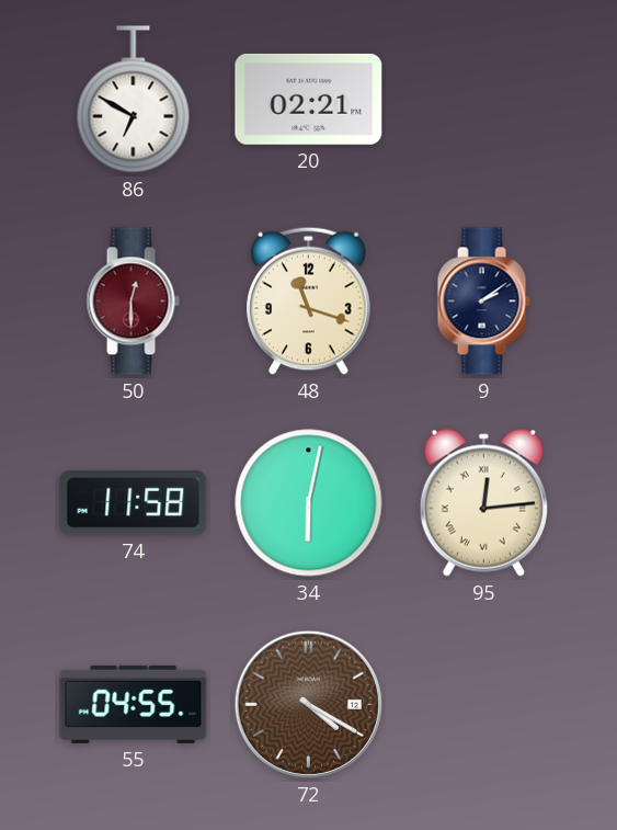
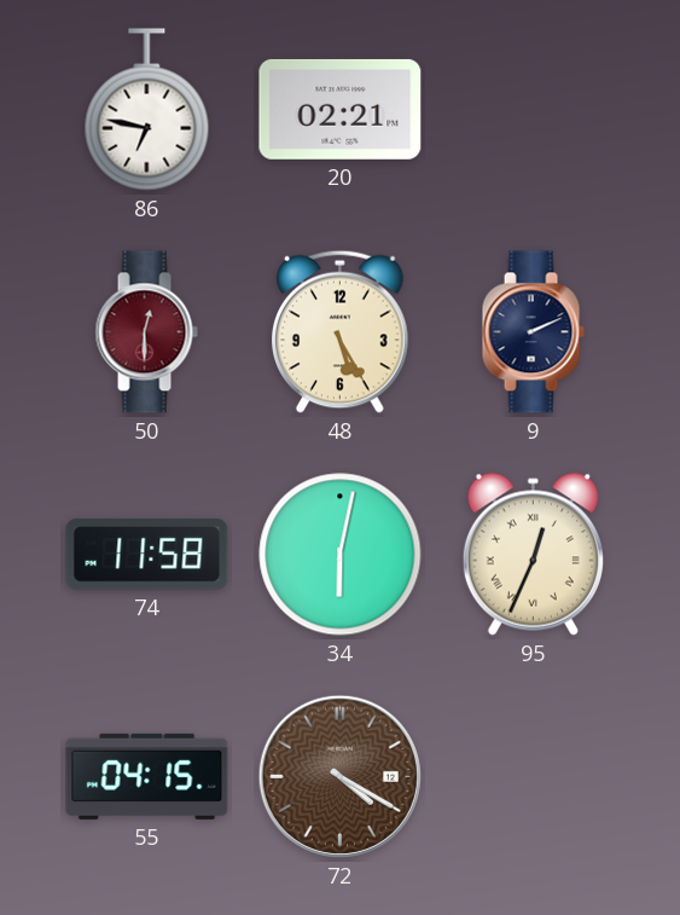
86: 6:50 -> 6:47 (147, 110)
48: 11:18 -> 5:25 (341, 331)
9: 2:09 -> 2:11 (533, 332)
95: 12:14 -> 12:34 (533, 554)
55: 04:55 -> 04:15 (147, 776)
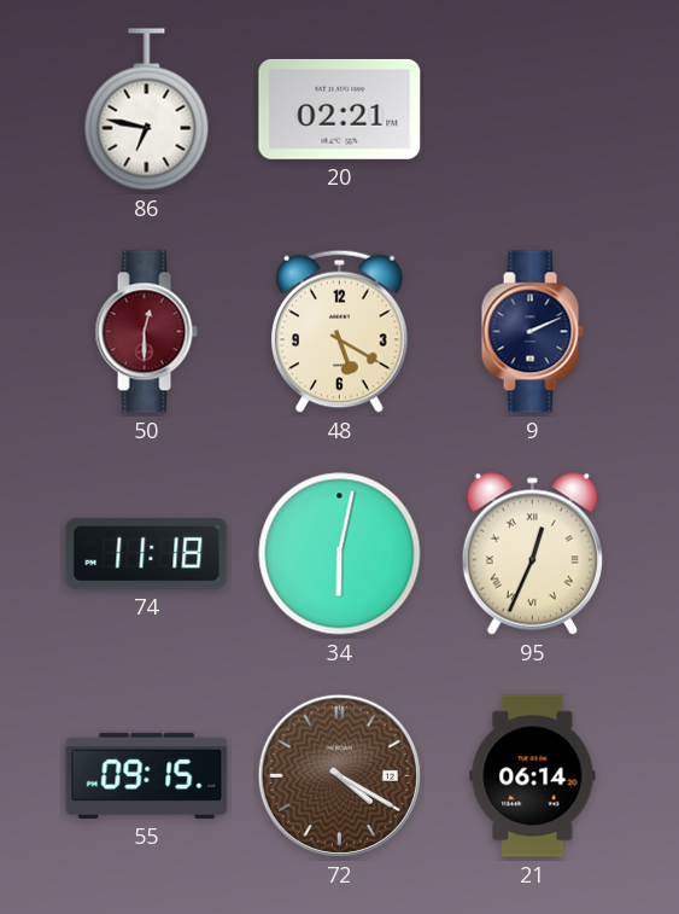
48: 5:25 -> 5:20 (340, 331)
74: 11:58 -> 11:18 (147, 553)
55: 04:15 -> 09:15 (147, 775)
21: none -> 06:14 (533, 776)
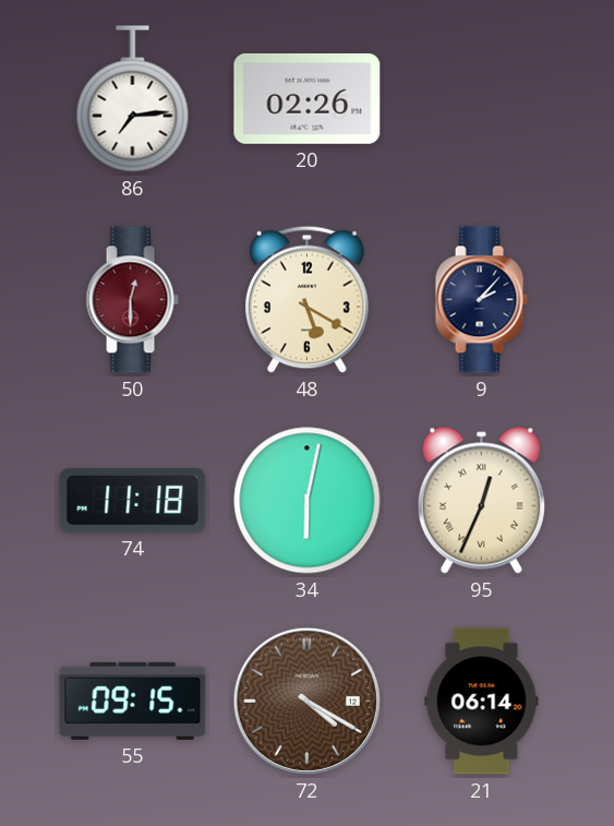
86: 6:47 -> 7:14 (133, 99)
20: 02:21 -> 02:26 (308, 98)
9: 2:11 -> 2:07 (481, 300)
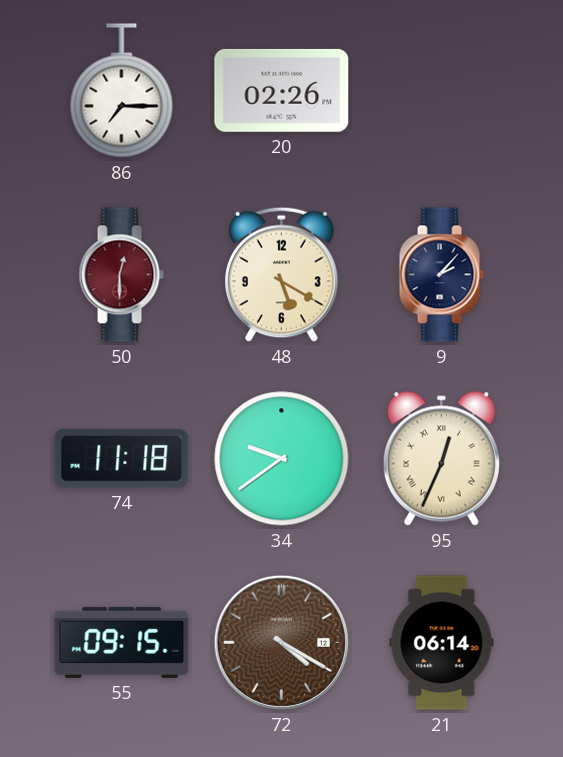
86: 7:14 -> 7:15 (122, 91)
34: 6:02 -> 9:39 (282, 459)
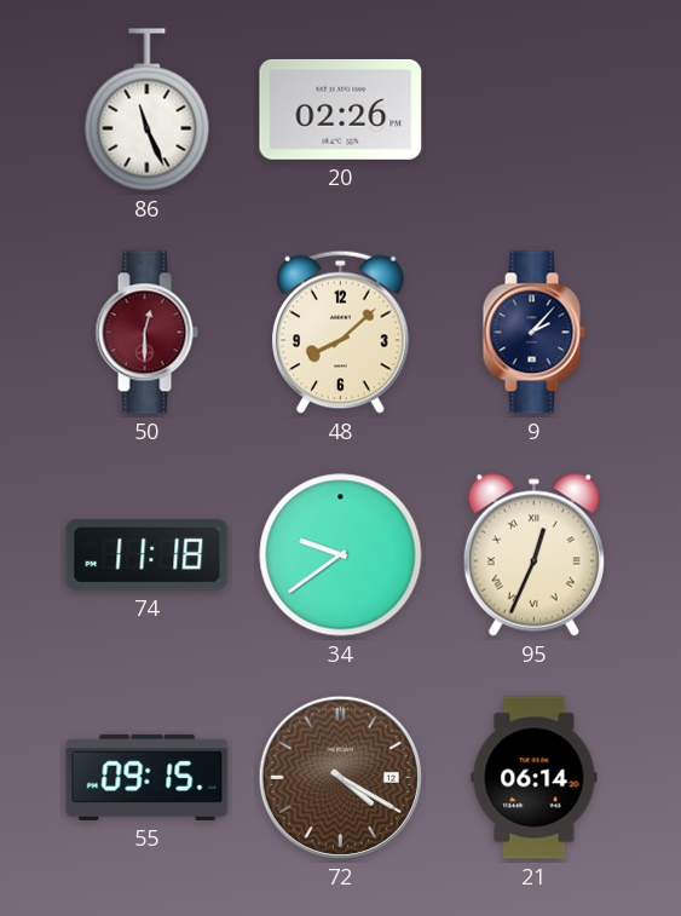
86: 7:15 -> 11:26 (148, 110)
48: 5:20 -> 8:08 (341, 332)
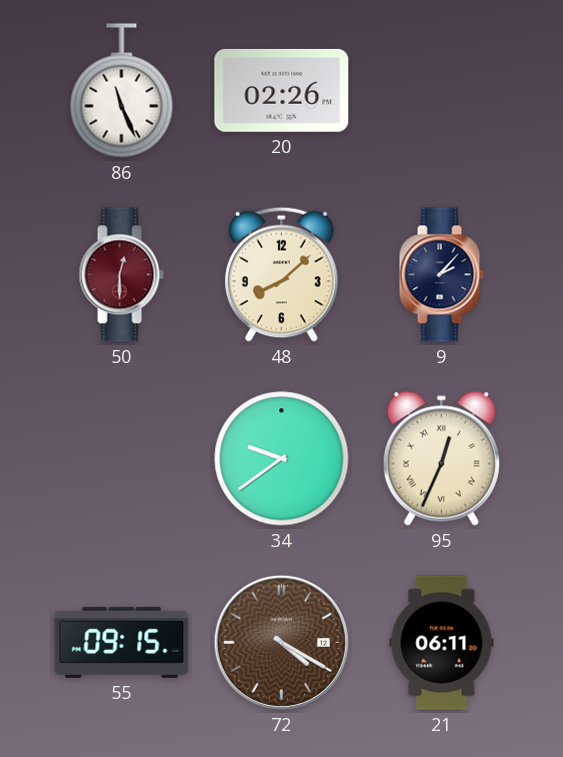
74: 11:18 -> none (148, 554)
21: 06:14 -> 06:11 (442, 643)
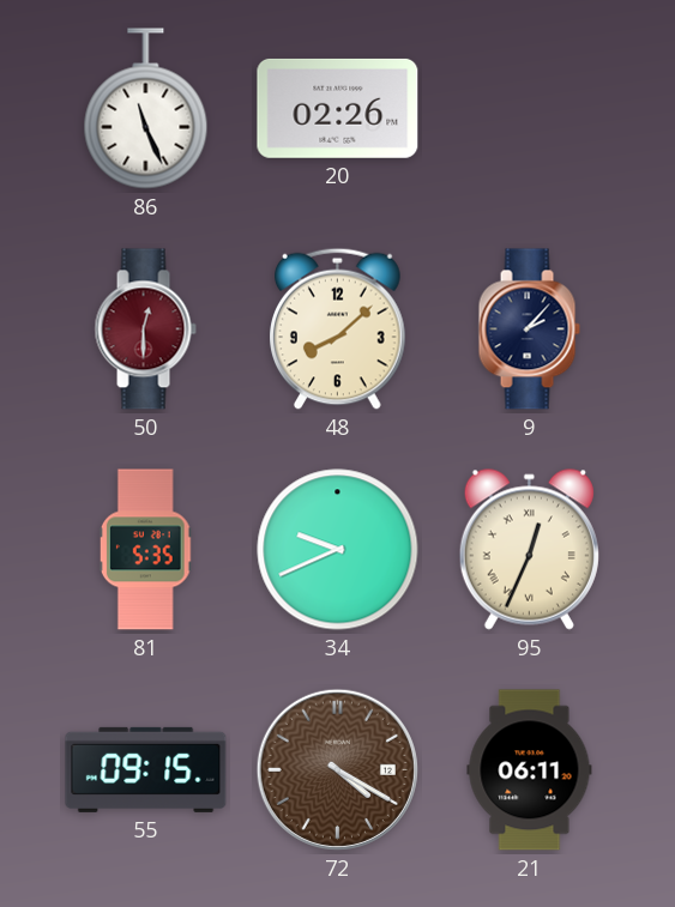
81: none -> 5:35 (145, 550)
34: 9:39 -> 9:41 (338, 550)
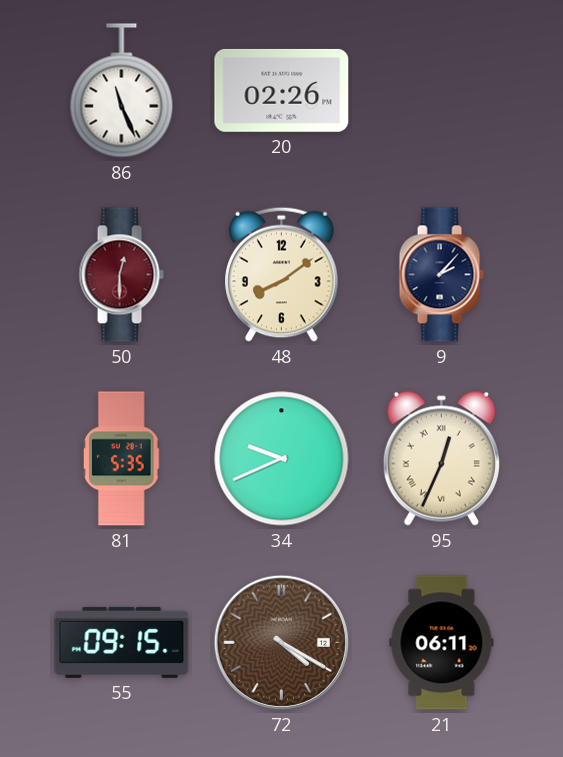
48: 8:08 -> 8:09 (282, 274)
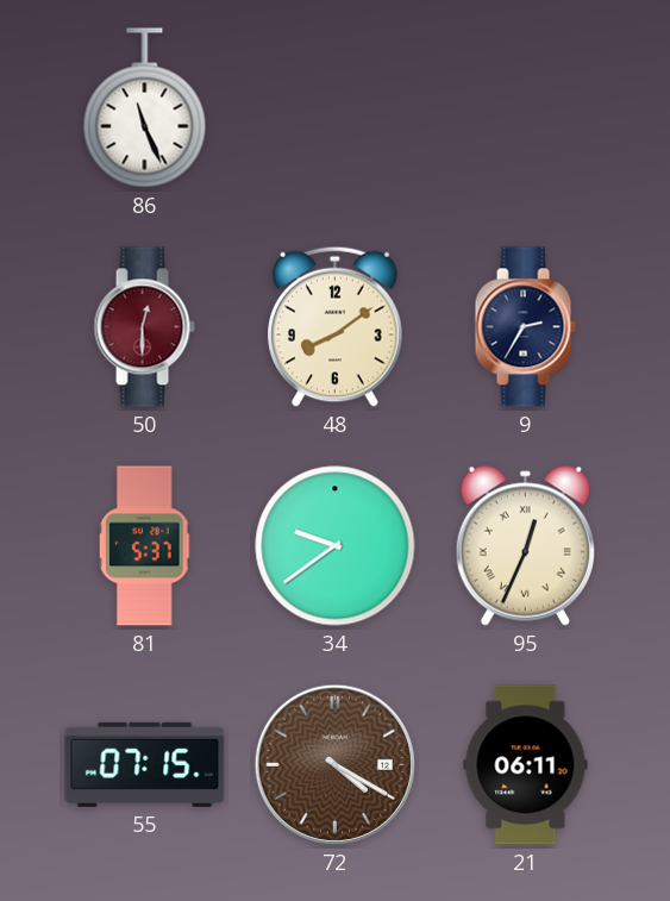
20: 02:26 -> none (282, 90)
9: 2:07 -> 2:35 (525, 327)
81: 5:35 -> 5:37 (144, 546)
34: 9:41 -> 9:39 (336, 546)
55: 09:15 -> 07:15 (145, 764)
